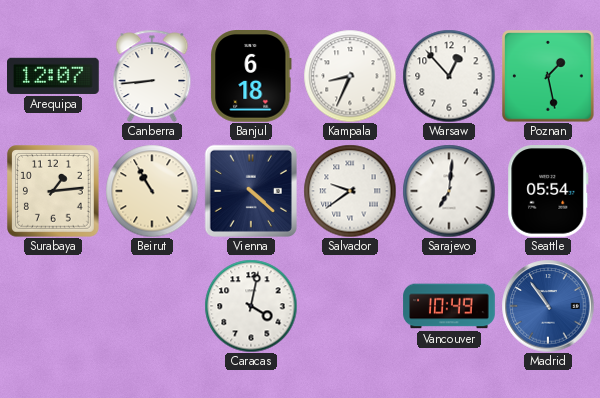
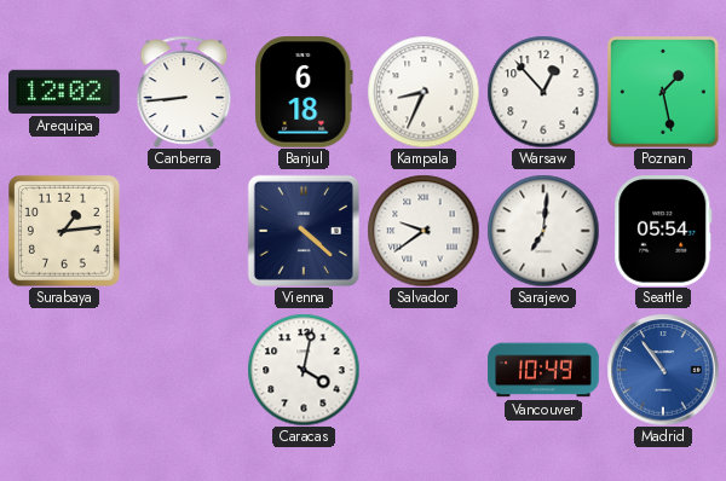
Arequipa: 12:07 -> 12:02 (65, 92)
Beirut: 10:55 -> none (152, 191)
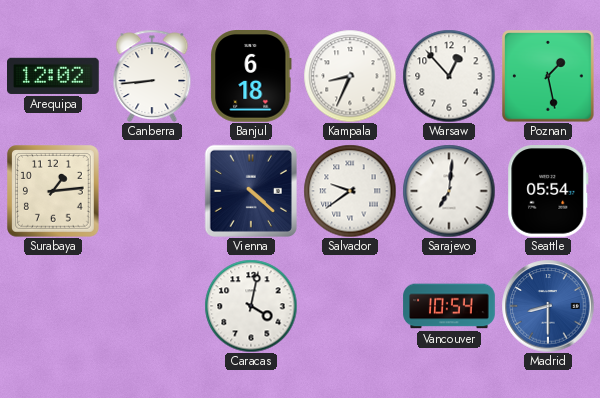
Vancouver: 10:49 -> 10:54 (449, 306)
Madrid: 10:54 -> 8:30 (548, 306)
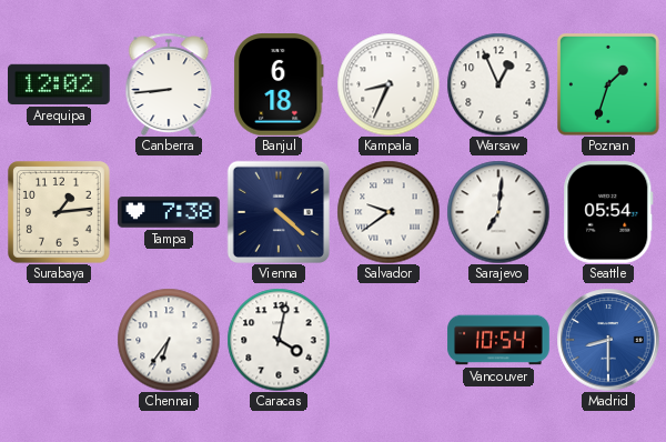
Warsaw: 12:53 -> 12:56 (498, 84)
Poznan: 1:28 -> 1:33 (608, 84)
Tampa: none -> 7:38 (169, 212)
Chennai: none -> 6:36 (169, 340)
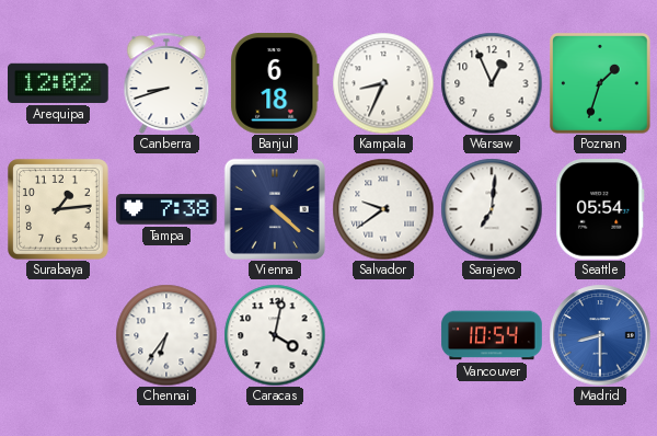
Canberra: 8:44 -> 8:42 (166, 83)
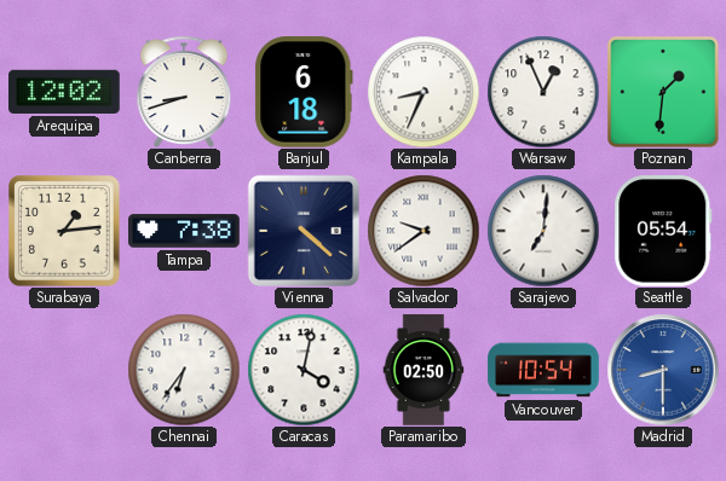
Poznan: 1:33 -> 1:31 (663, 92)
Paramaribo: none -> 02:50 (423, 370)
